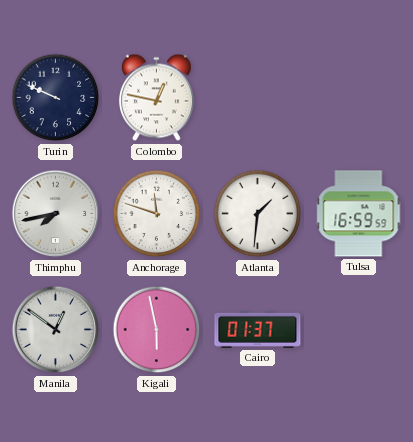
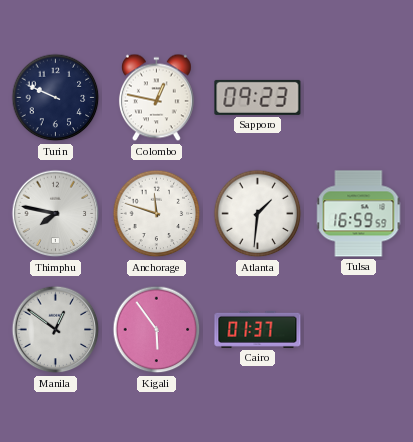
Sapporo: none -> 09:23 (258, 97)
Thimphu: 7:43 -> 7:47 (56, 214)
Kigali: 5:58 -> 5:54 (157, 330)
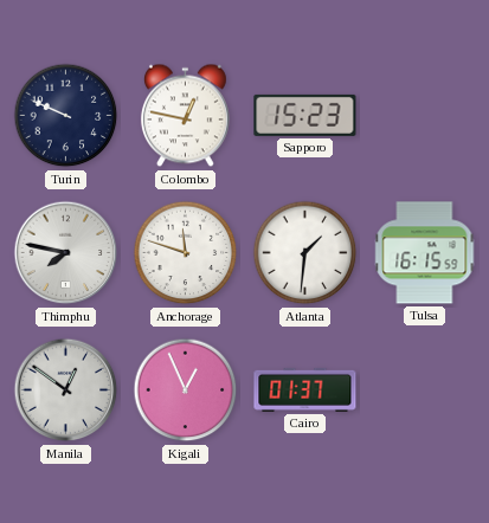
Sapporo: 09:23 -> 15:23 (305, 115)
Tulsa: 16:59 -> 16:15 (425, 253)
Kigali: 5:54 -> 12:56 (186, 390)
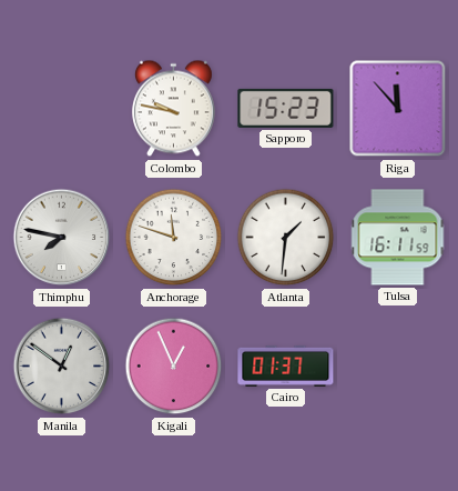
Turin: 9:49 -> none (66, 116)
Colombo: 12:47 -> 9:47 (174, 109)
Riga: none -> 11:53 (398, 109)
Tulsa: 16:15 -> 16:11 (398, 238)
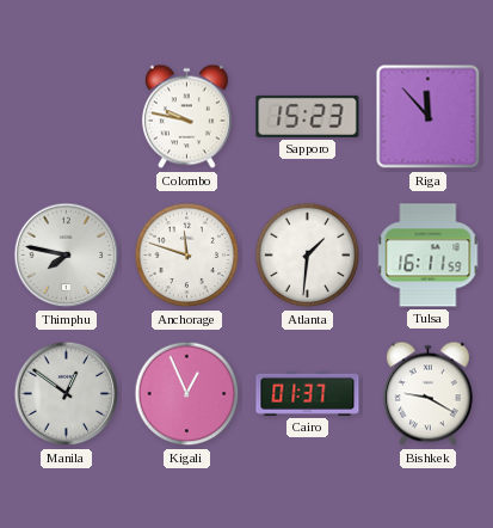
Bishkek: none -> 9:20 (429, 394)
